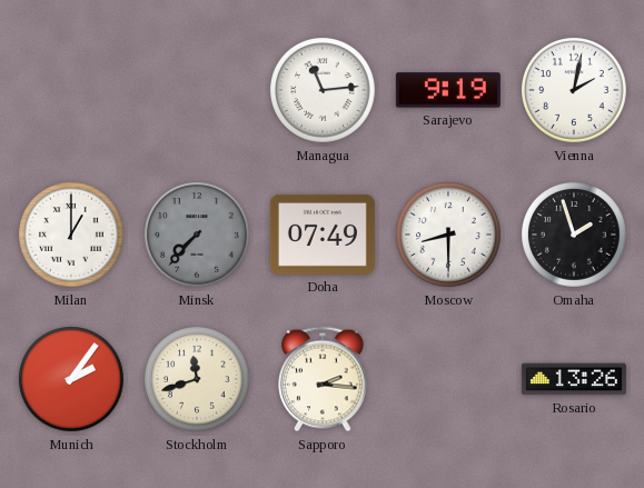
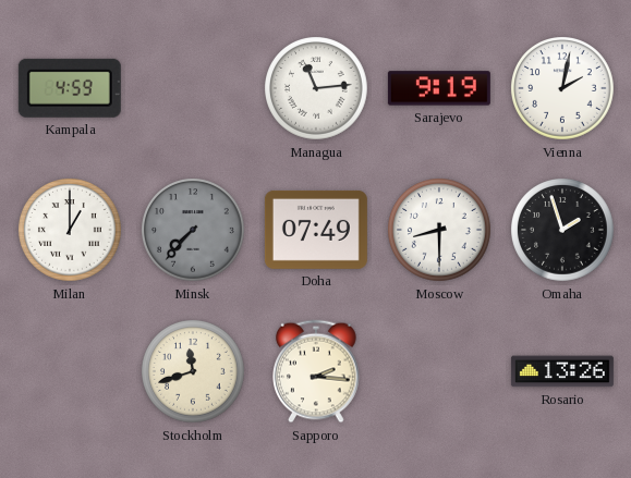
Kampala: none -> 4:59 (70, 88)
Munich: 2:06 -> none (72, 380)
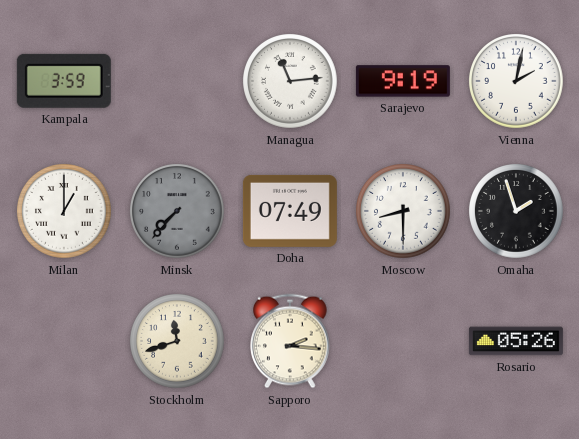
Kampala: 4:59 -> 3:59 (64, 81)
Rosario: 13:26 -> 05:26 (516, 341)
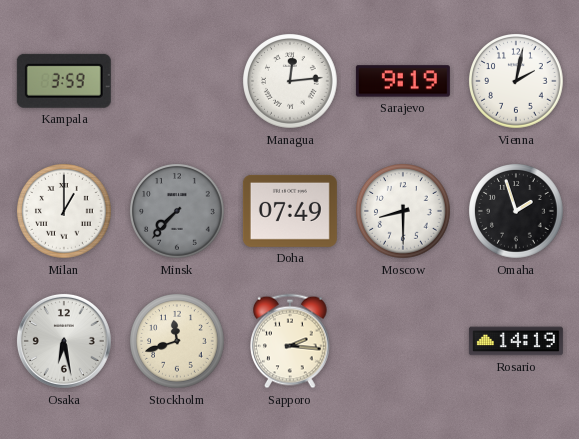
Managua: 11:14 -> 12:14 (291, 82)
Osaka: none -> 6:28 (64, 341)
Rosario: 05:26 -> 14:19 (516, 341)
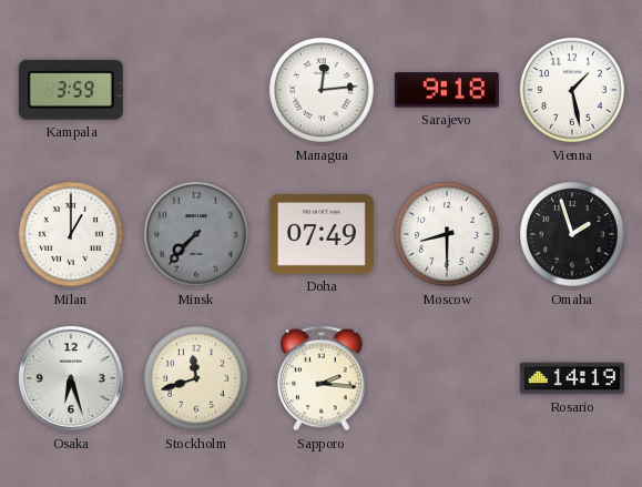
Sarajevo: 9:19 -> 9:18 (447, 90)
Vienna: 2:02 -> 1:28 (573, 91)
Osaka: 6:28 -> 6:27 (71, 378)
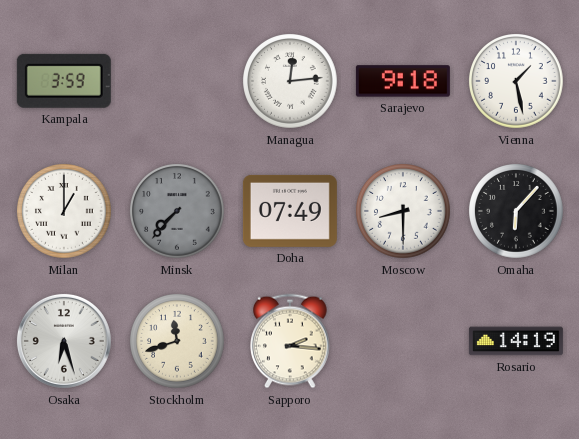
Omaha: 1:57 -> 6:07 (517, 212)
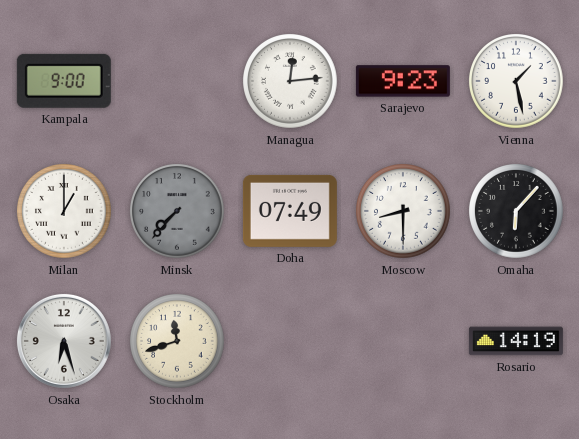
Kampala: 3:59 -> 9:00 (64, 81)
Sarajevo: 9:18 -> 9:23 (403, 81)
Sapporo: 2:16 -> none (291, 341)
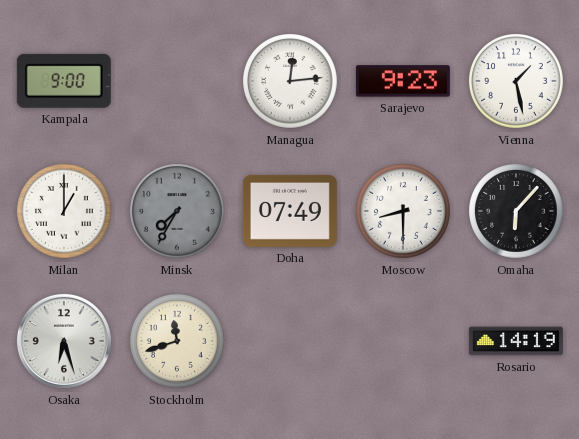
Minsk: 7:37 -> 7:35 (178, 212)
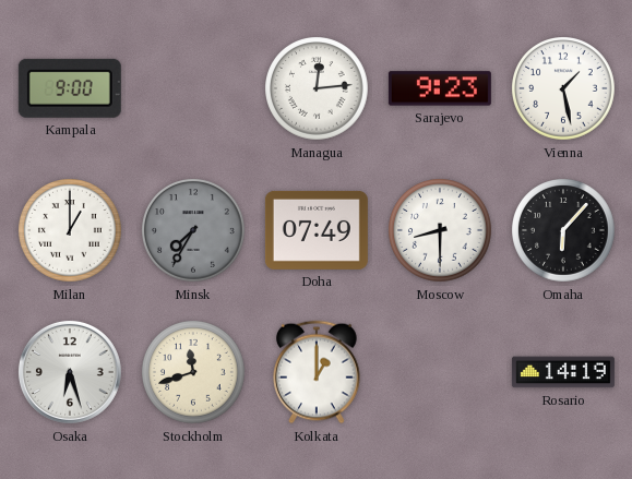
Kolkata: none -> 1:00 (318, 372)
